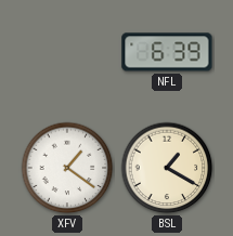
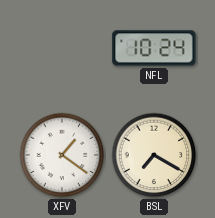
NFL: 6:39 -> 10:24 (154, 48)
BSL: 1:20 -> 7:20 (154, 155)
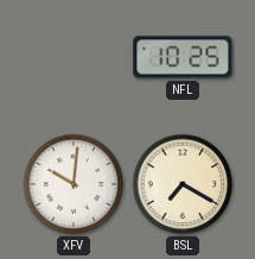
NFL: 10:24 -> 10:25 (183, 57)
XFV: 1:21 -> 10:01 (74, 184)
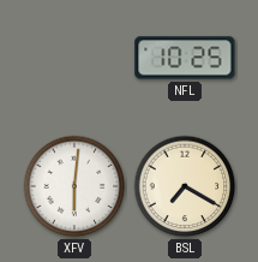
XFV: 10:01 -> 6:01 (74, 186)
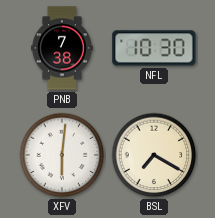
PNB: none -> 7:38 (63, 48)
NFL: 10:25 -> 10:30 (154, 48)
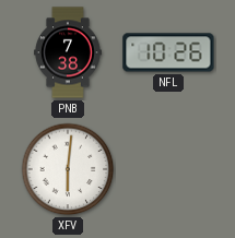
NFL: 10:30 -> 10:26 (168, 52)
BSL: 7:20 -> none (154, 155)
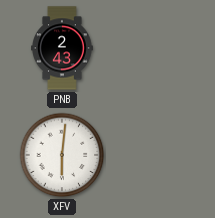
PNB: 7:38 -> 2:43 (63, 48)
NFL: 10:26 -> none (168, 52)
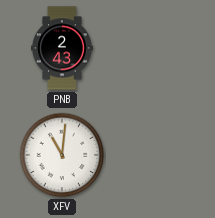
XFV: 6:01 -> 11:01 (62, 155)
